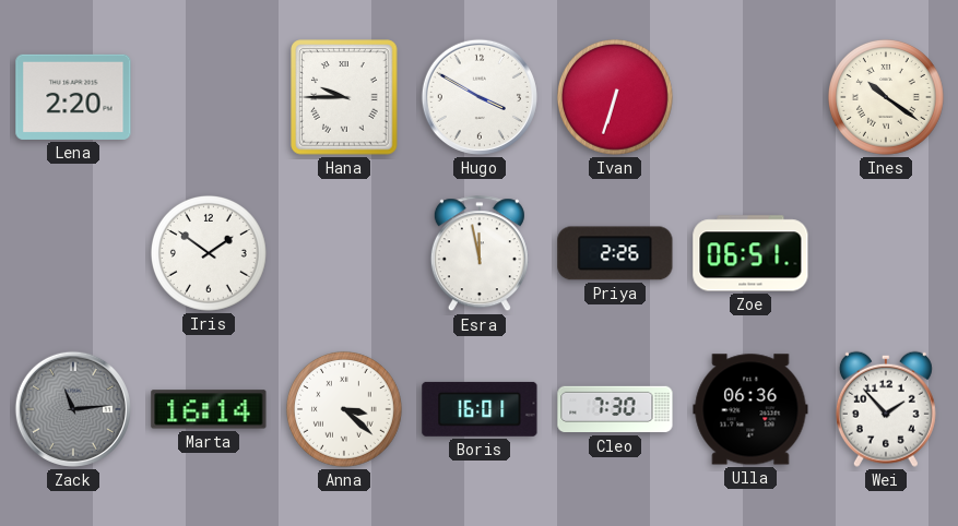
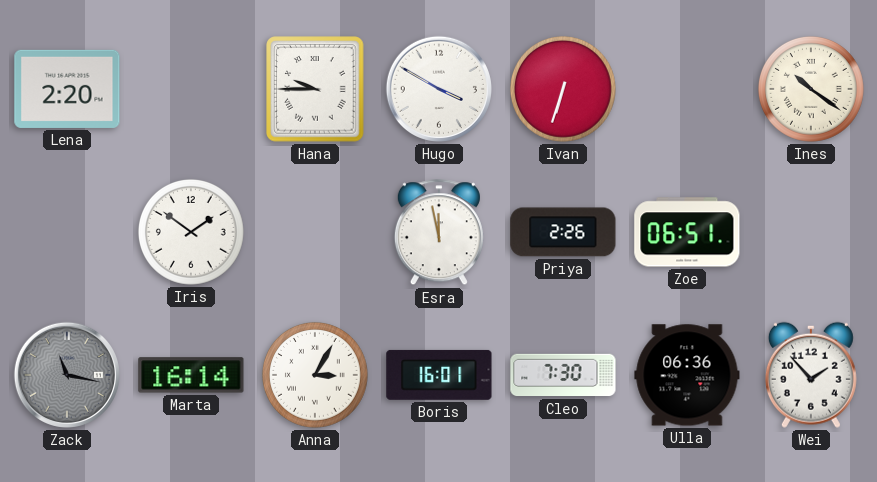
Zack: 11:14 -> 11:17 (67, 375)
Anna: 3:22 -> 3:05 (315, 375)
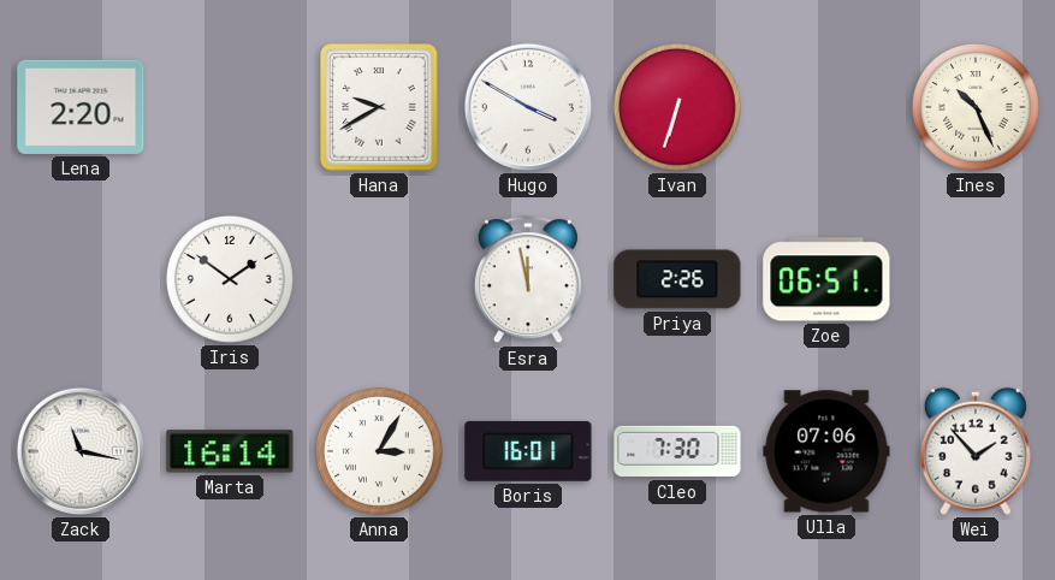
Hana: 9:45 -> 9:40 (379, 107)
Ines: 10:21 -> 10:26 (976, 107)
Zack dial: grey -> white (81, 451)
Ulla: 06:36 -> 07:06 (826, 451)
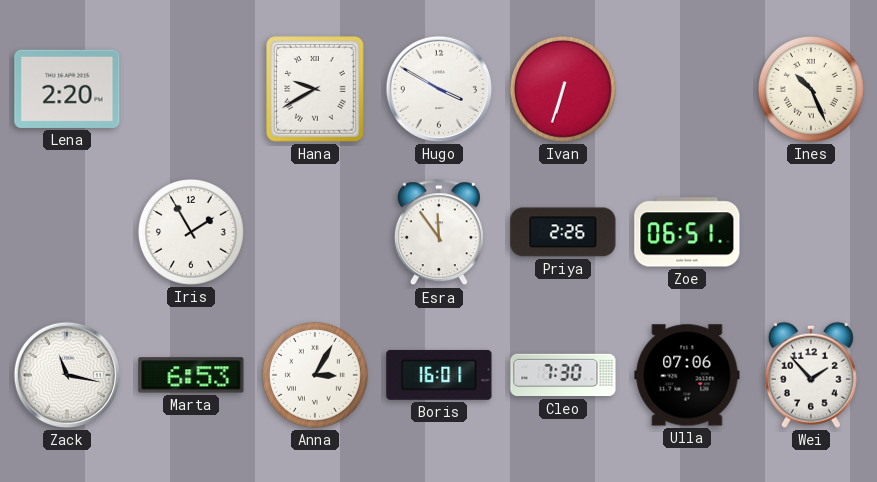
Iris: 1:51 -> 1:55 (191, 232)
Esra: 11:58 -> 11:54 (439, 233)
Marta: 16:14 -> 6:53 (191, 375)
